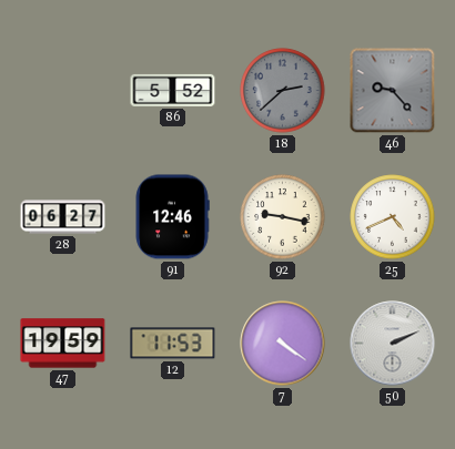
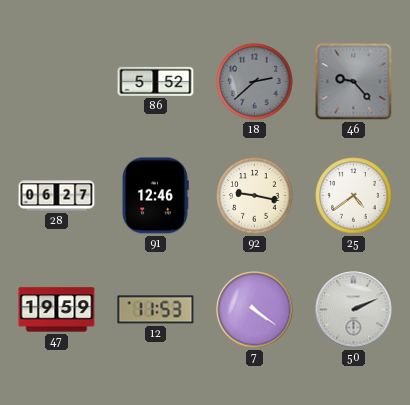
25: 4:41 -> 4:39 (354, 196)
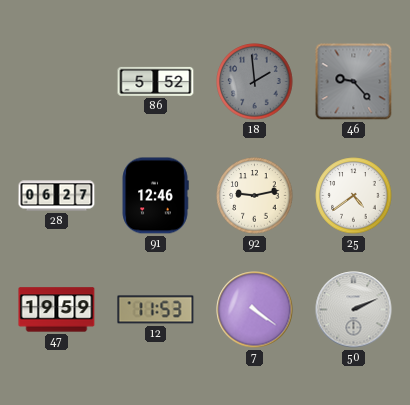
18: 2:38 -> 1:59 (255, 82)
92: 9:17 -> 9:13 (255, 196)
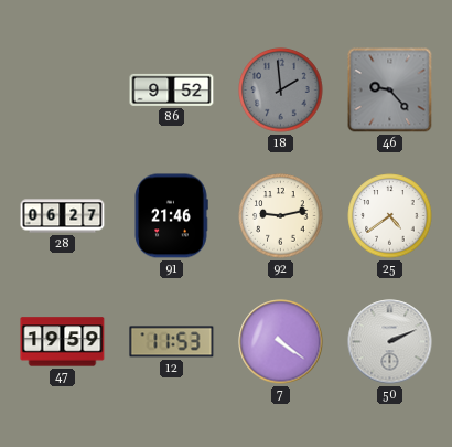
86: 5:52 -> 9:52 (172, 89)
91: 12:46 -> 21:46 (171, 216)
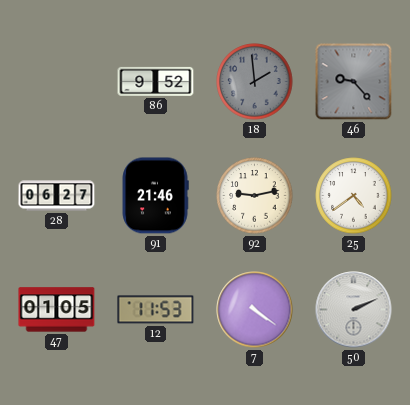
47: 19:59 -> 01:05 (57, 310)
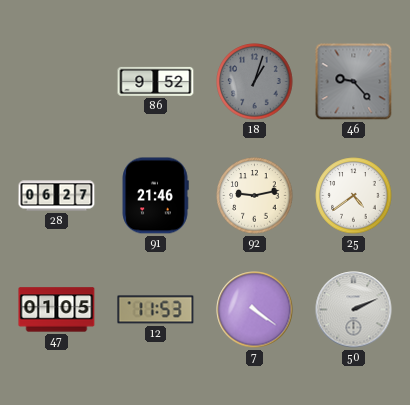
18: 1:59 -> 1:03 (255, 82)
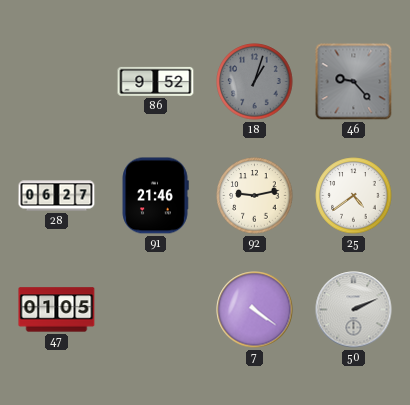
12: 11:53 -> none (156, 310)
